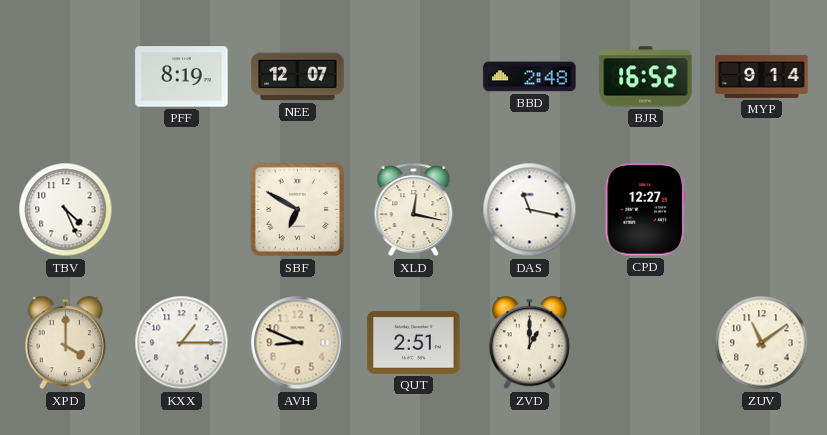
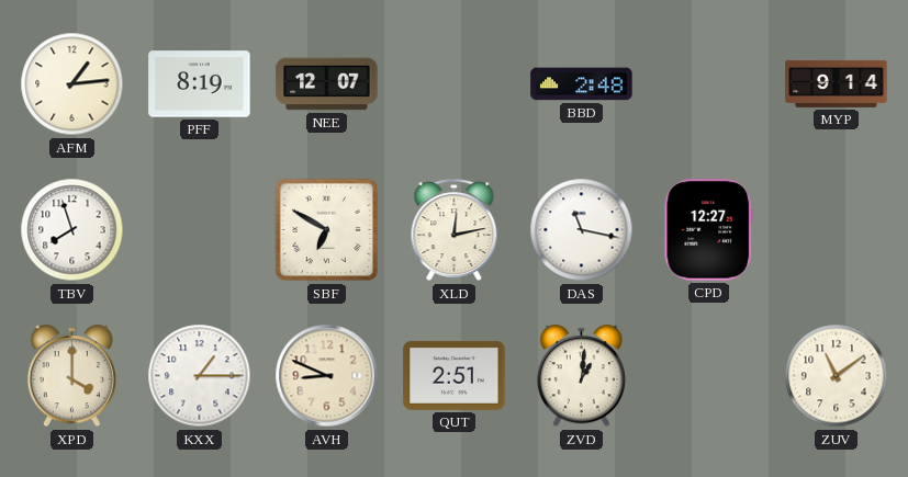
AFM: none -> 1:14 (72, 84)
BJR: 16:52 -> none (646, 77)
TBV: 4:26 -> 7:57 (72, 230)
XLD: 12:17 -> 12:13 (455, 230)
ZVD: 1:00 -> 1:01 (581, 376)
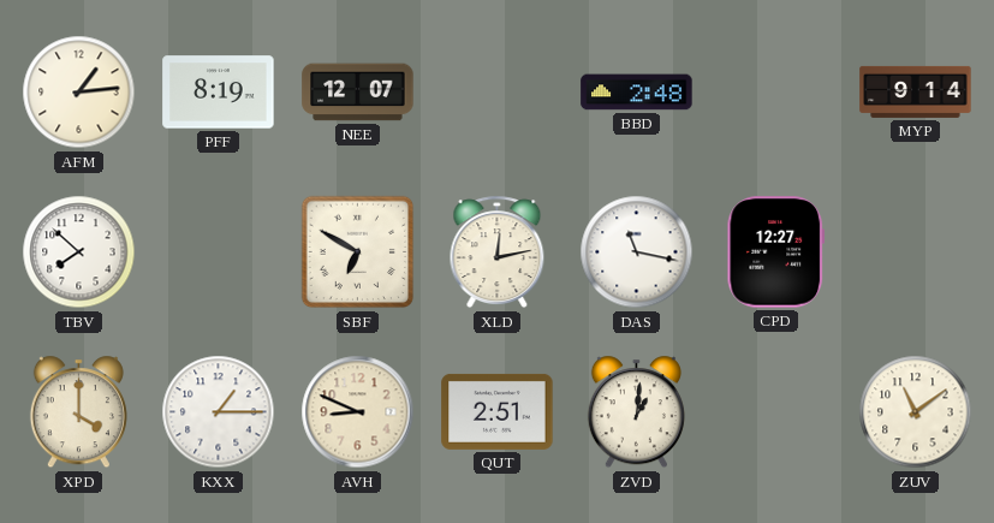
TBV: 7:57 -> 7:52 (79, 252)
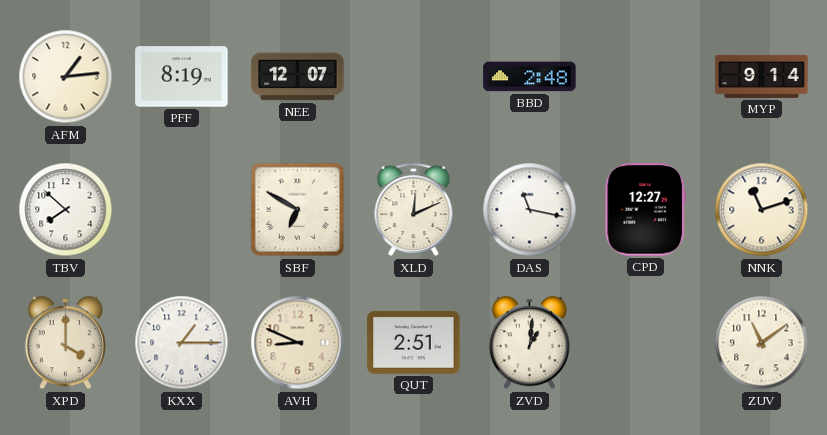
XLD: 12:13 -> 12:11 (414, 210)
NNK: none -> 11:12 (762, 210)
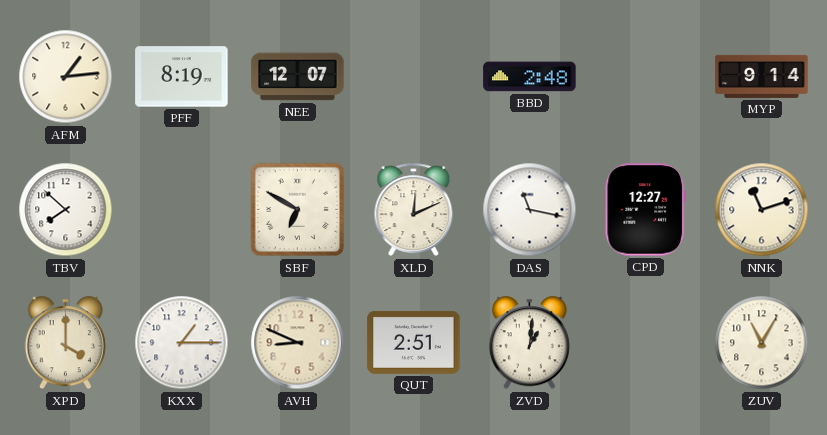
ZUV: 11:09 -> 11:05 (762, 343)
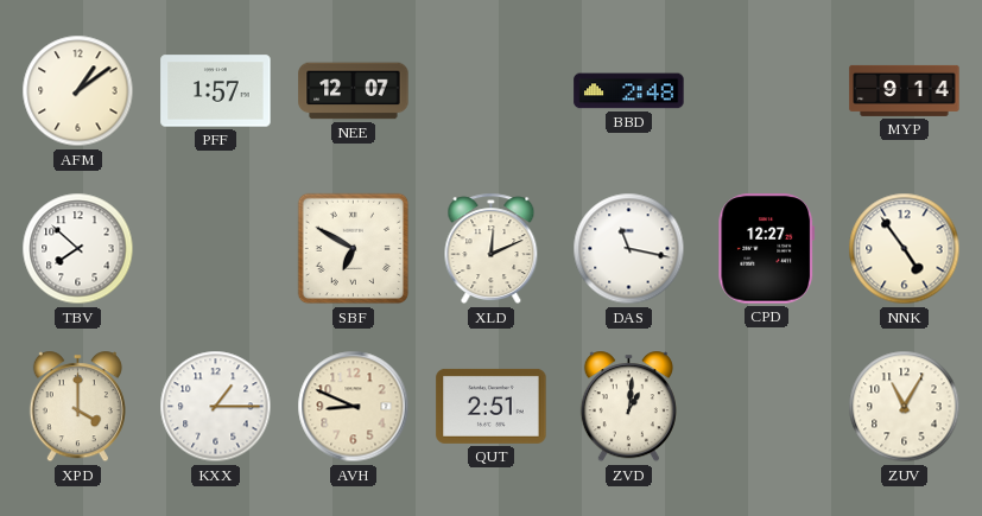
AFM: 1:14 -> 1:09 (78, 91)
PFF: 8:19 -> 1:57 (216, 91)
NNK: 11:12 -> 4:54 (905, 249)
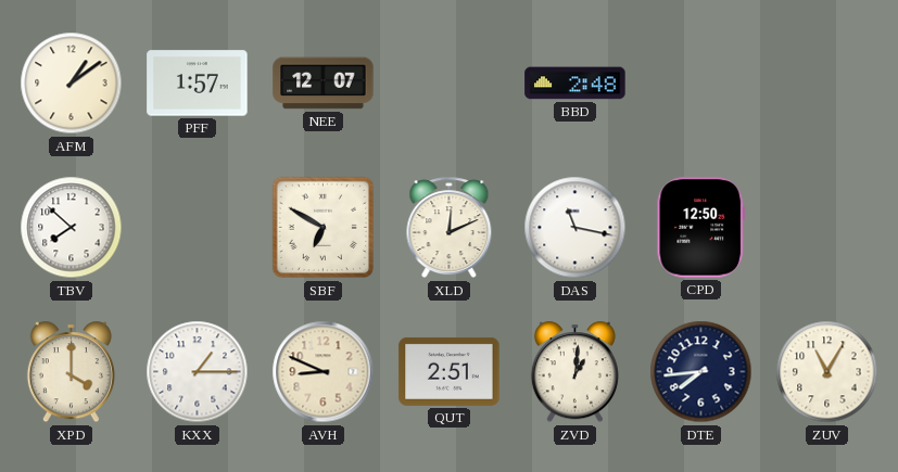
MYP: 9:14 -> none (905, 90)
CPD: 12:27 -> 12:50 (701, 228)
NNK: 4:54 -> none (905, 249)
DTE: none -> 7:44 (701, 372)
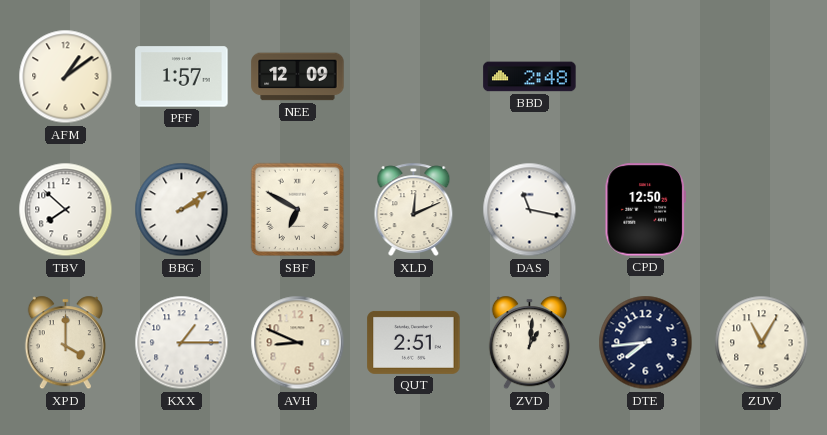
NEE: 12:07 -> 12:09 (298, 77)
BBG: none -> 2:09 (182, 210)
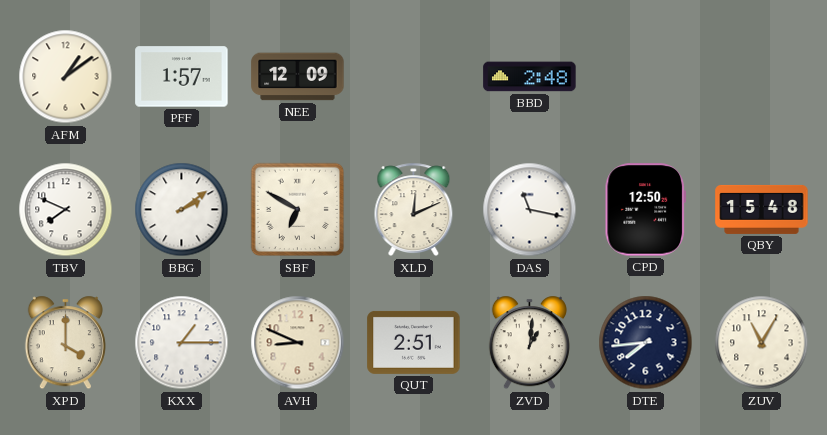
TBV: 7:52 -> 7:49 (66, 210)
QBY: none -> 15:48 (762, 209)
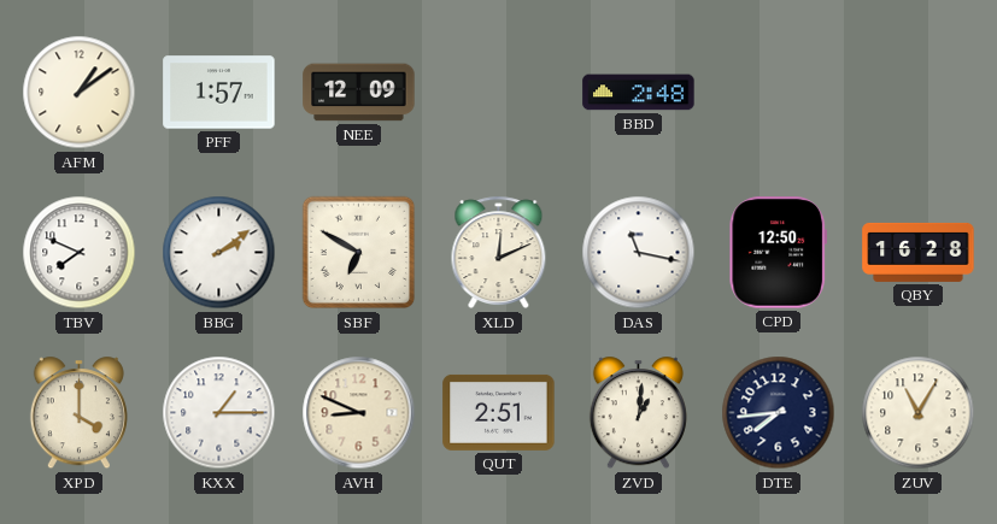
QBY: 15:48 -> 16:28 (919, 252)
